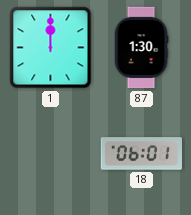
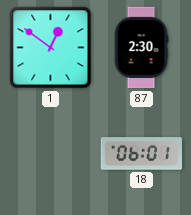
1: 12:00 -> 12:51 (51, 48)
87: 1:30 -> 2:30 (141, 48)
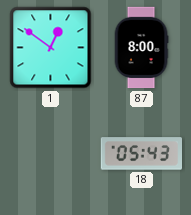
87: 2:30 -> 8:00 (141, 48)
18: 06:01 -> 05:43 (141, 154)
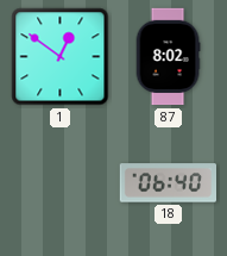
87: 8:00 -> 8:02 (168, 57)
18: 05:43 -> 06:40 (168, 183)
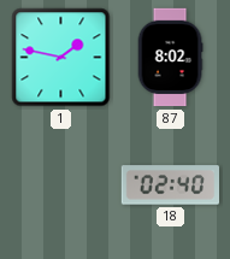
1: 12:51 -> 1:47 (61, 58)
18: 06:40 -> 02:40 (170, 186)
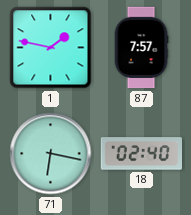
87: 8:02 -> 7:57 (141, 48)
71: none -> 6:17 (51, 154)
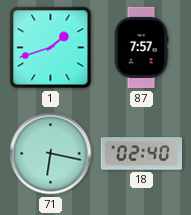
1: 1:47 -> 1:42 (51, 48)
